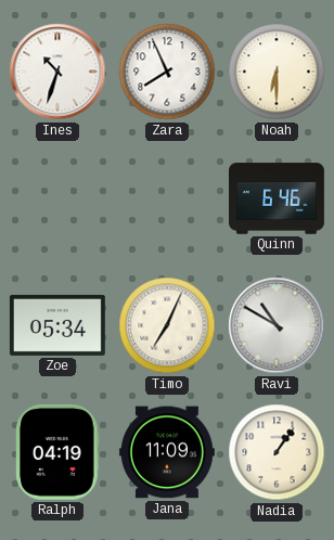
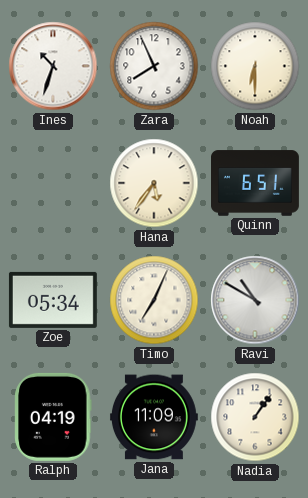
Hana: none -> 5:36 (154, 183)
Quinn: 6:46 -> 6:51 (256, 183)
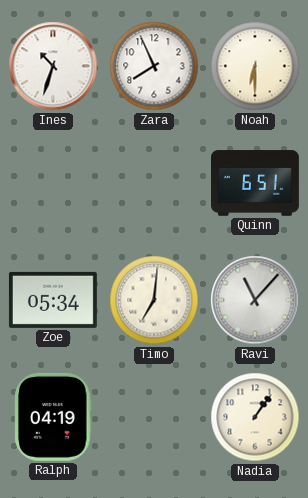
Hana: 5:36 -> none (154, 183)
Timo: 7:04 -> 7:01 (154, 300)
Ravi: 10:50 -> 11:07 (255, 300)
Jana: 11:09 -> none (154, 417)
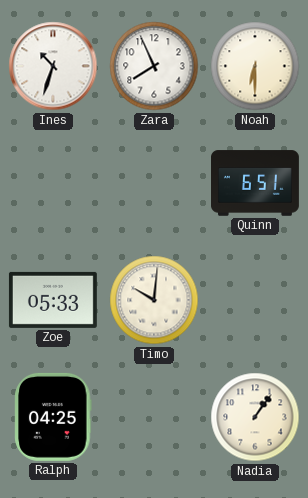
Zoe: 05:34 -> 05:33 (53, 300)
Timo: 7:01 -> 10:01 (154, 300)
Ravi: 11:07 -> none (255, 300)
Ralph: 04:19 -> 04:25 (53, 417)
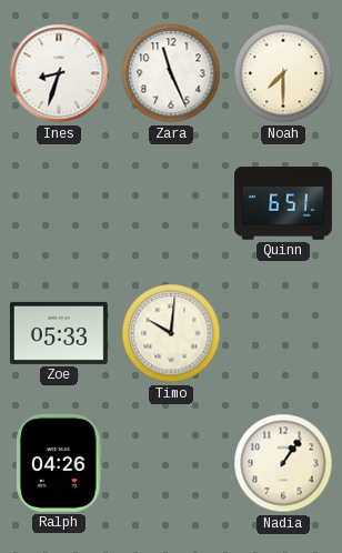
Ines: 10:33 -> 8:33 (59, 73)
Zara: 7:56 -> 11:26 (171, 73)
Noah: 6:30 -> 7:30 (283, 73)
Ralph: 04:25 -> 04:26 (59, 463)
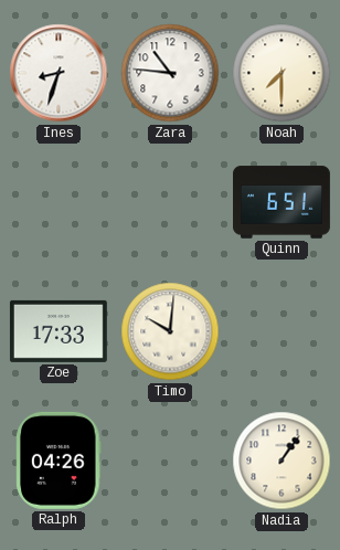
Zara: 11:26 -> 10:46 (170, 73)
Zoe: 05:33 -> 17:33 (59, 331)
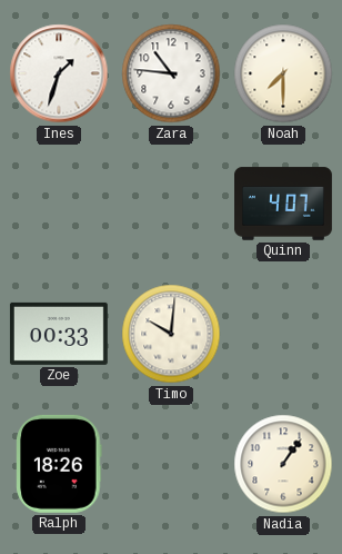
Ines: 8:33 -> 1:33 (59, 73)
Quinn: 6:51 -> 4:07 (284, 204)
Zoe: 17:33 -> 00:33 (59, 334)
Ralph: 04:26 -> 18:26 (59, 464)
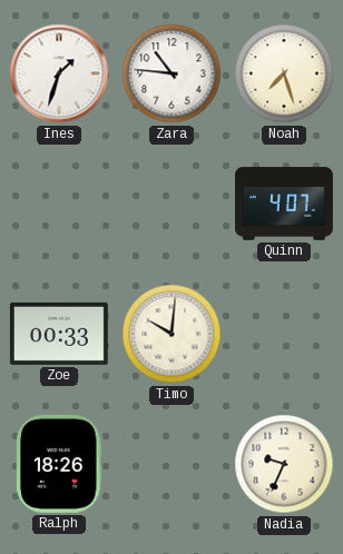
Noah: 7:30 -> 7:27 (284, 73)
Nadia: 1:06 -> 9:34 (284, 464)
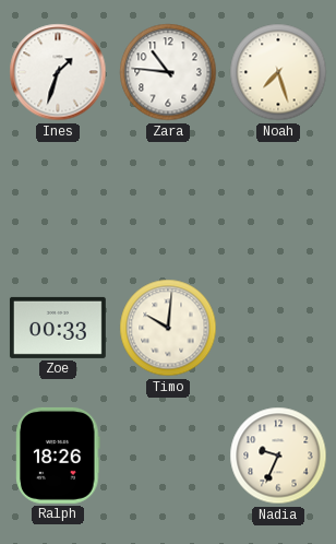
Quinn: 4:07 -> none (285, 204)
